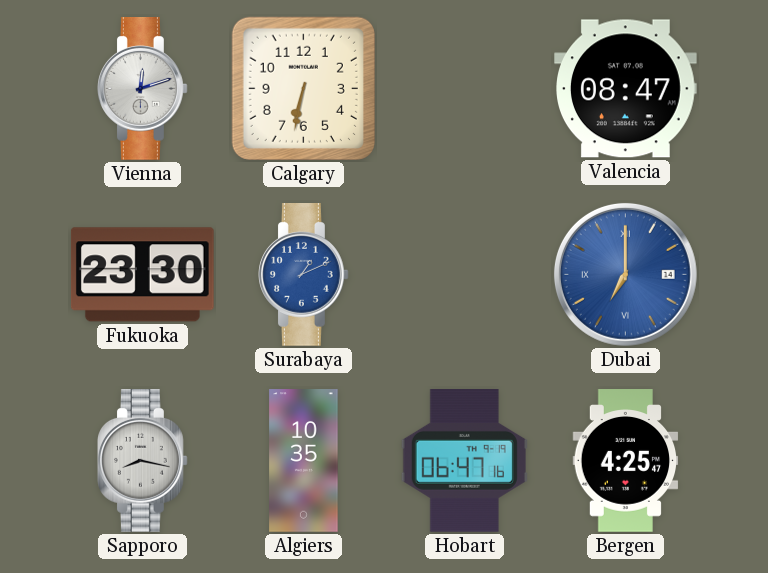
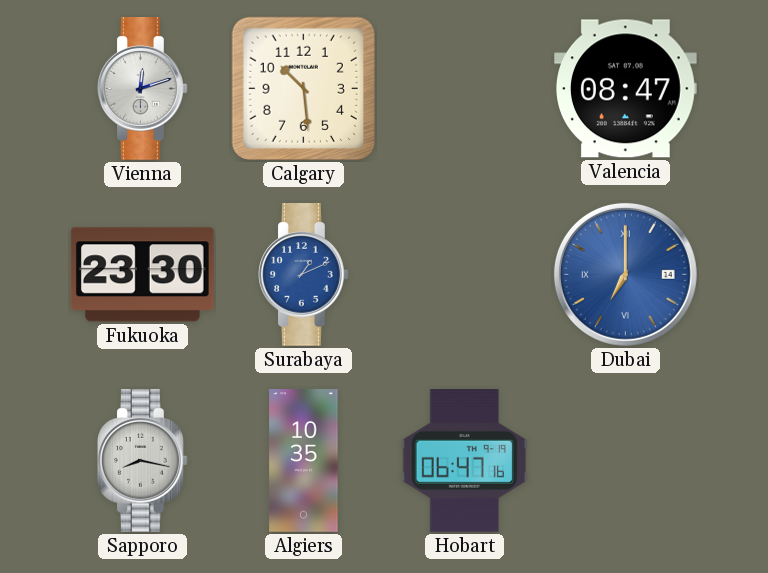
Calgary: 6:32 -> 10:29 (303, 88)
Bergen: 4:25 -> none (626, 461)
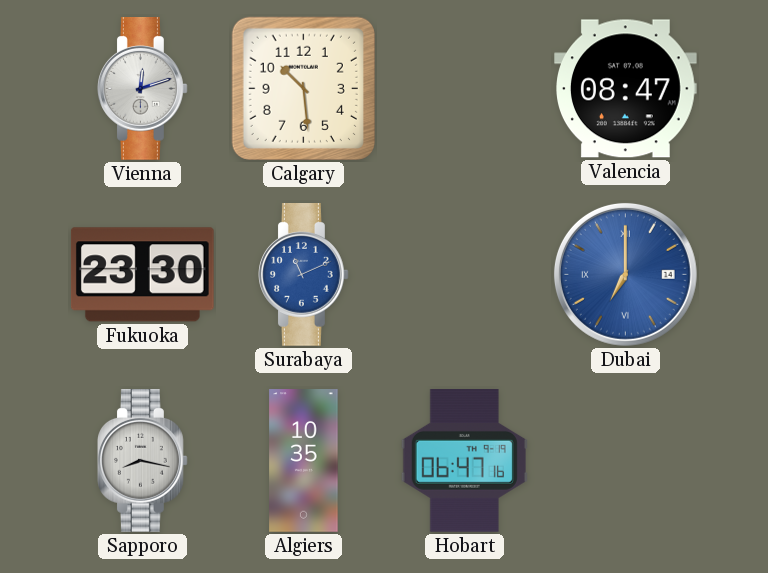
Surabaya: 1:11 -> 11:11 (304, 275)
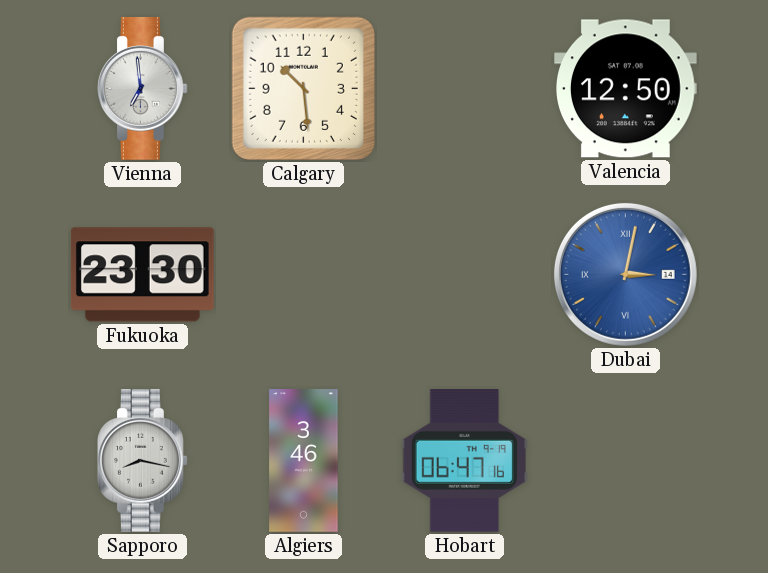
Vienna: 12:12 -> 6:59 (143, 89)
Valencia: 08:47 -> 12:50 (626, 89)
Surabaya: 11:11 -> none (304, 275)
Dubai: 7:00 -> 3:02 (625, 274)
Algiers: 10:35 -> 3:46 (304, 461)
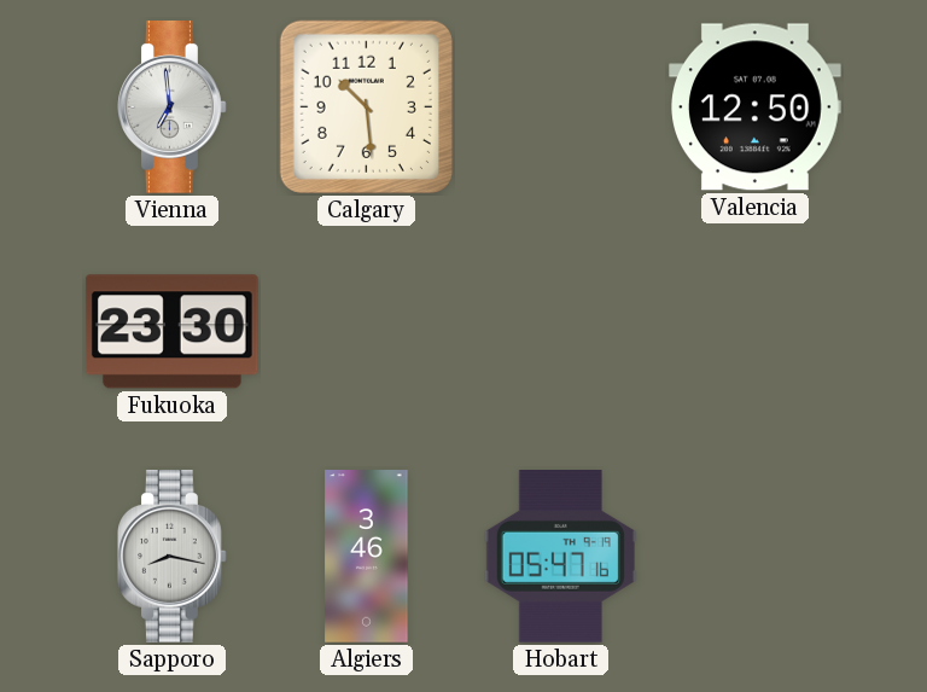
Dubai: 3:02 -> none (625, 274)
Hobart: 06:47 -> 05:47 (560, 557)
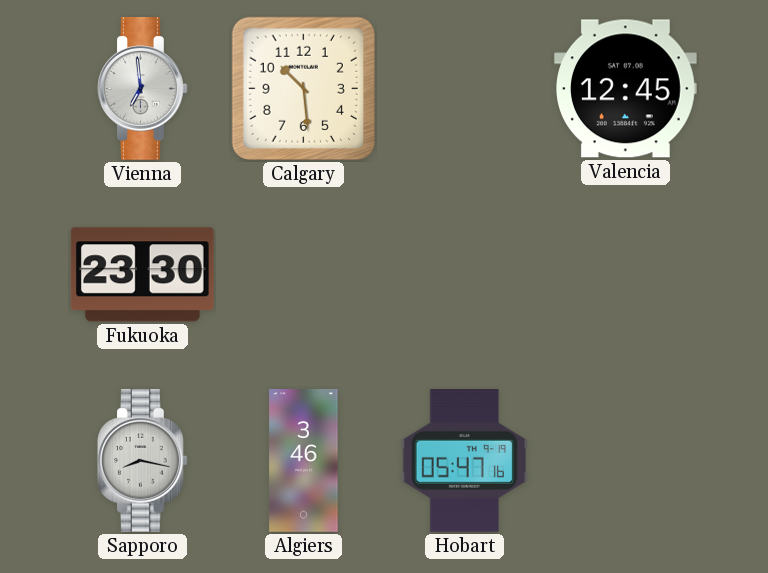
Valencia: 12:50 -> 12:45 (626, 89)
